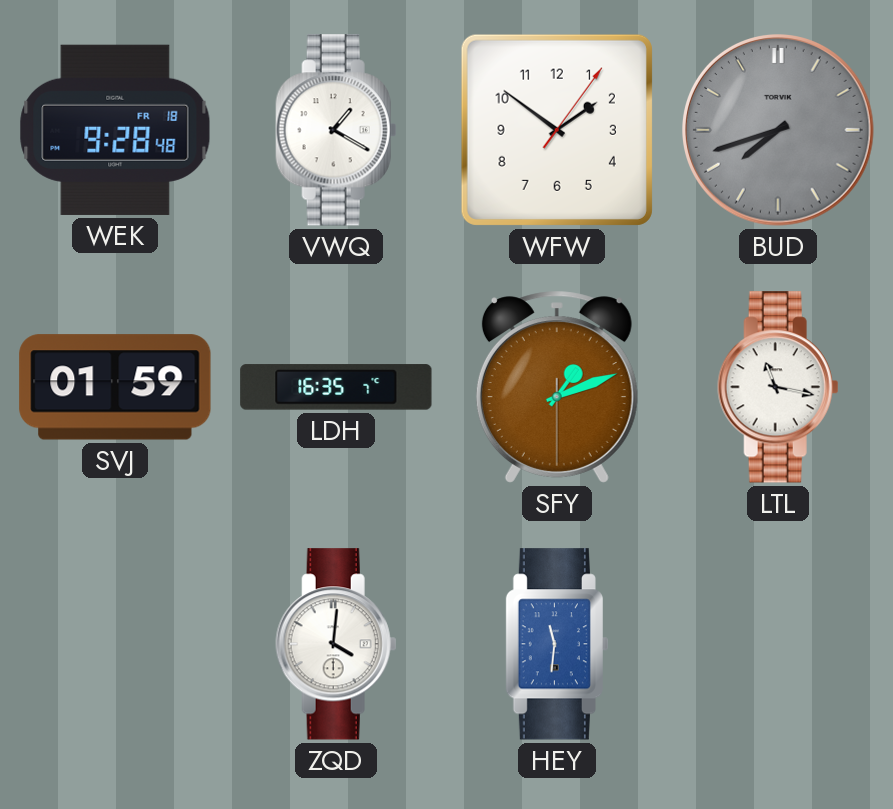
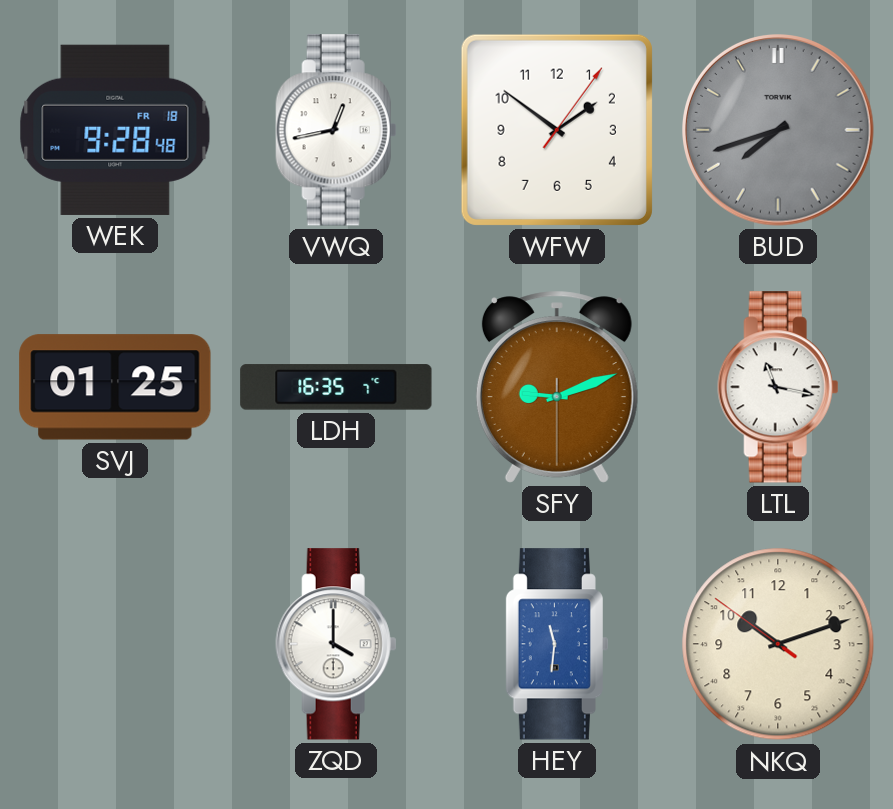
VWQ: 1:20 -> 12:43 (336, 130)
SVJ: 01:59 -> 01:25 (115, 387)
SFY: 1:11 -> 9:11 (557, 387)
ZQD: 4:01 -> 4:00 (336, 644)
NKQ: none -> 10:11 (778, 644)
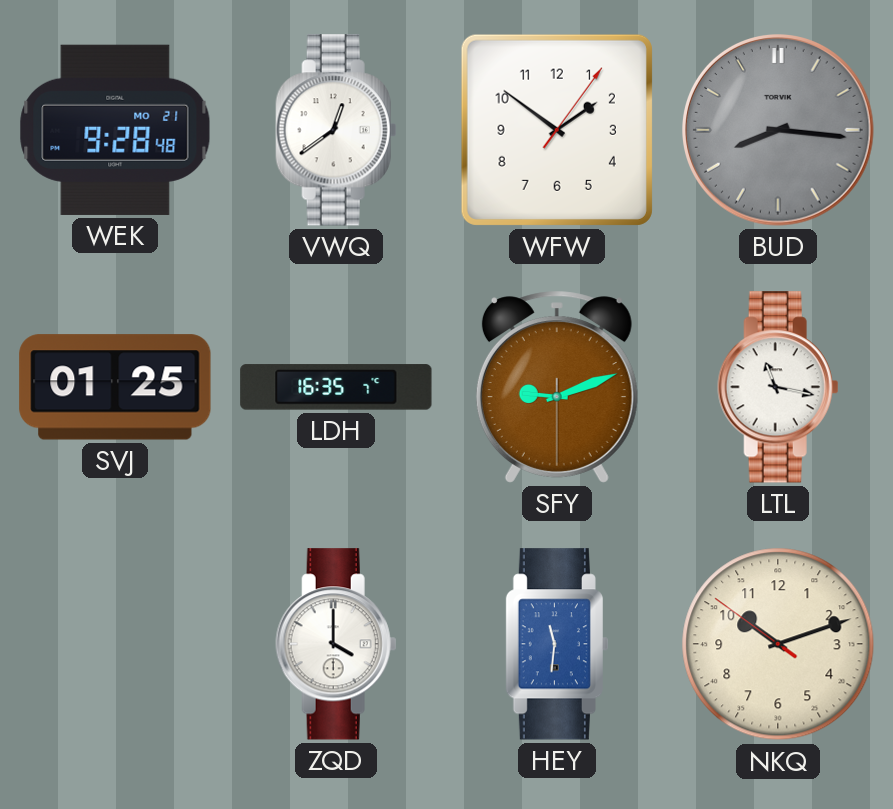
WEK date: FR 18 -> MO 21 (115, 130)
VWQ: 12:43 -> 12:39 (336, 130)
BUD: 7:42 -> 8:16 (779, 131)
